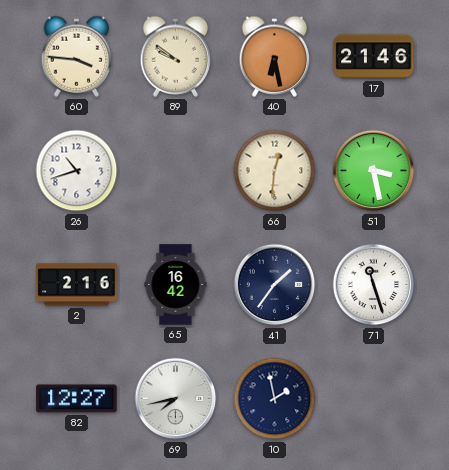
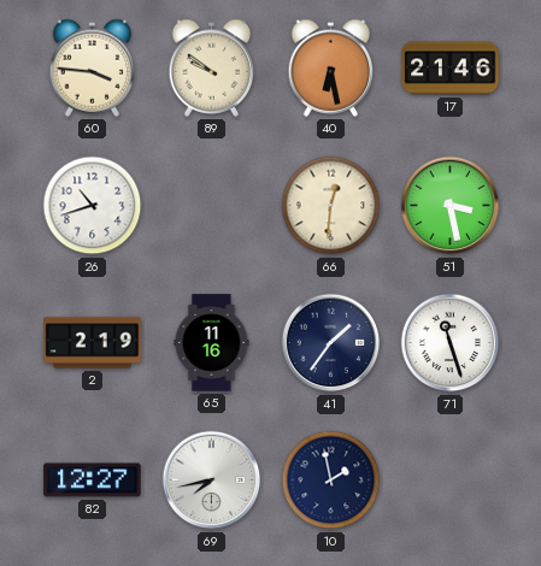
2: 2:16 -> 2:19 (93, 343)
65: 16:42 -> 11:16 (212, 343)
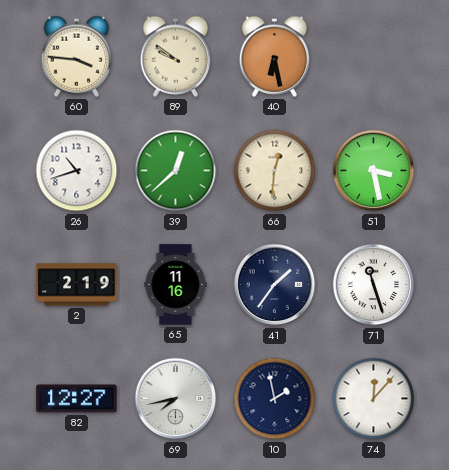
17: 21:46 -> none (451, 69)
39: none -> 12:38 (176, 171)
74: none -> 12:07 (374, 399)
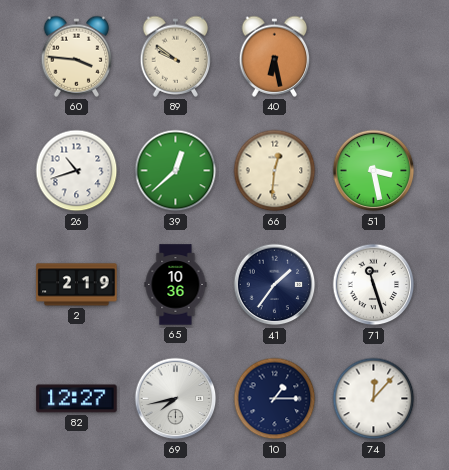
65: 11:16 -> 10:36 (176, 285)
10: 1:58 -> 1:15 (275, 399)
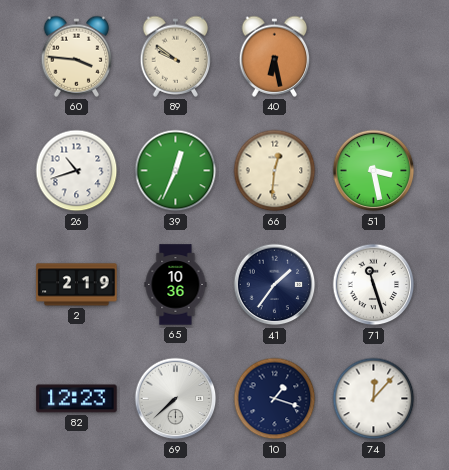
39: 12:38 -> 12:34 (176, 171)
82: 12:27 -> 12:23 (77, 399)
69: 7:43 -> 7:38 (176, 399)
10: 1:15 -> 1:18 (275, 399)
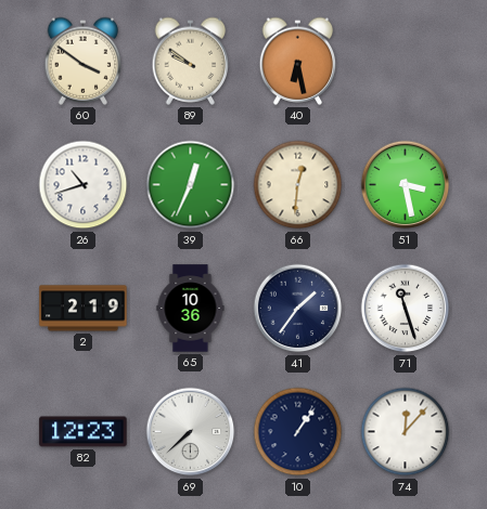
60: 3:46 -> 3:51 (84, 61)
10: 1:18 -> 1:06 (298, 432)
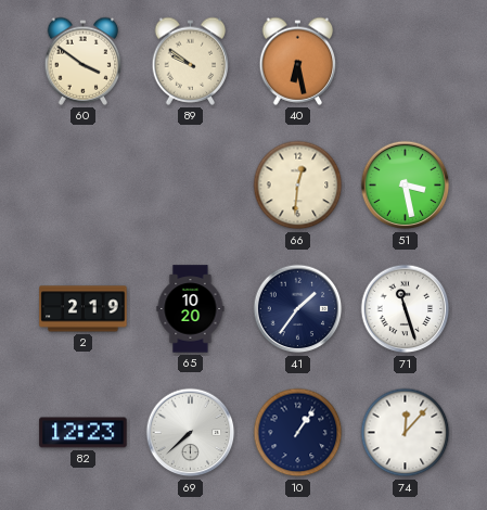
26: 10:42 -> none (84, 185)
39: 12:34 -> none (191, 185)
65: 10:36 -> 10:20 (191, 309)
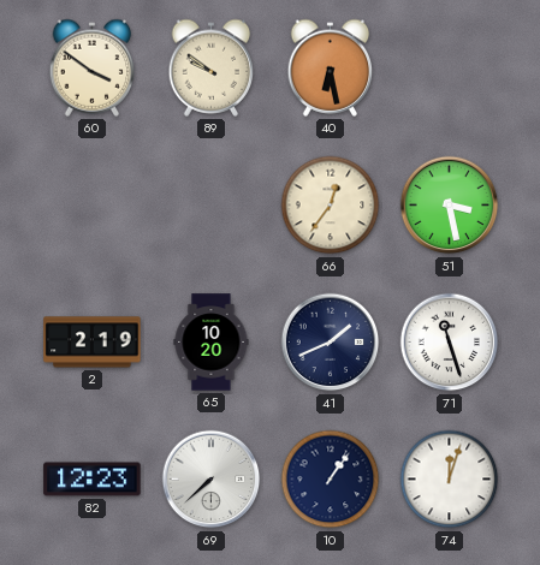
66: 12:31 -> 12:36 (331, 206)
41: 1:36 -> 1:41 (331, 343)
74: 12:07 -> 12:03 (450, 480)
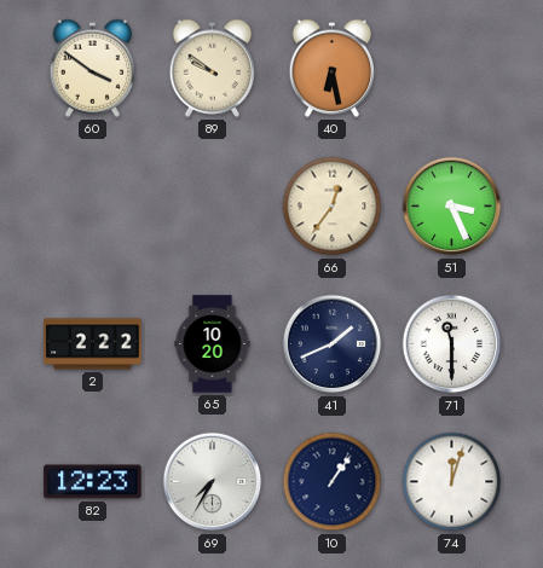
51: 3:28 -> 3:26 (452, 207)
2: 2:19 -> 2:22 (93, 344)
71: 11:27 -> 11:30 (452, 344)
69: 7:38 -> 7:35 (213, 482)
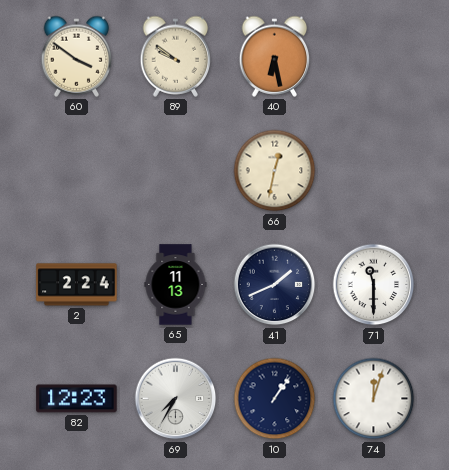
66: 12:36 -> 12:32 (275, 171)
51: 3:26 -> none (452, 207)
2: 2:22 -> 2:24 (77, 285)
65: 10:20 -> 11:13 (176, 285)
